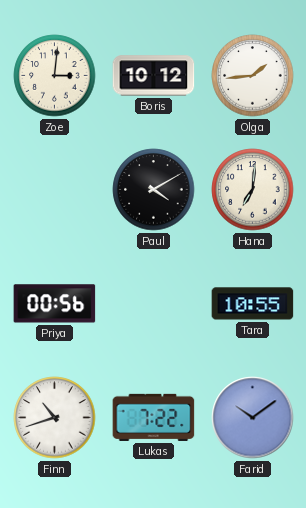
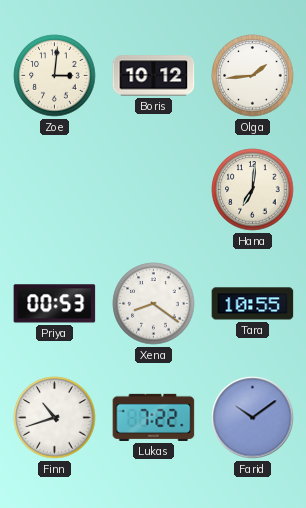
Paul: 4:10 -> none (154, 190)
Priya: 00:56 -> 00:53 (55, 304)
Xena: none -> 8:21 (154, 304)
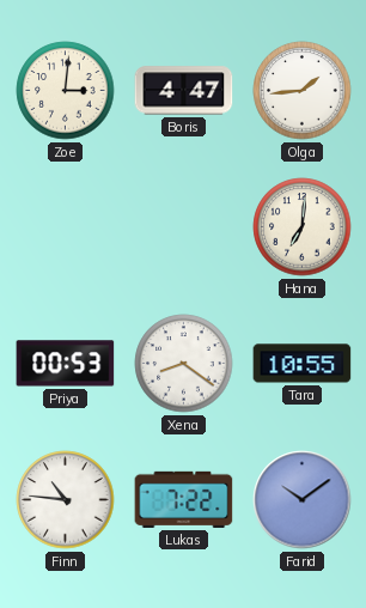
Boris: 10:12 -> 4:47 (184, 91)
Finn: 10:42 -> 10:46 (66, 500)
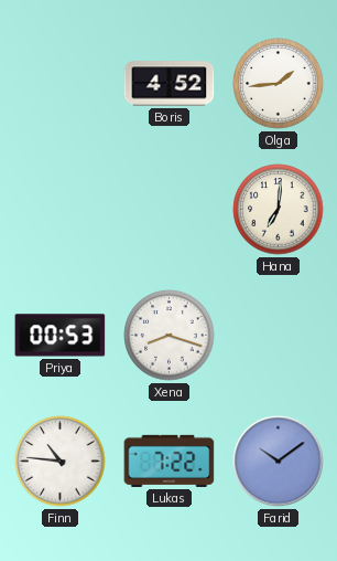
Zoe: 3:01 -> none (66, 91)
Boris: 4:47 -> 4:52 (170, 84)
Xena: 8:21 -> 8:18 (170, 336)
Tara: 10:55 -> none (303, 364)
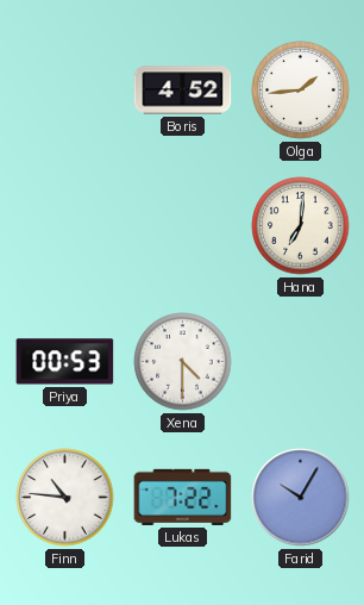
Xena: 8:18 -> 4:30 (183, 362)
Farid: 10:09 -> 10:05 (301, 498)
